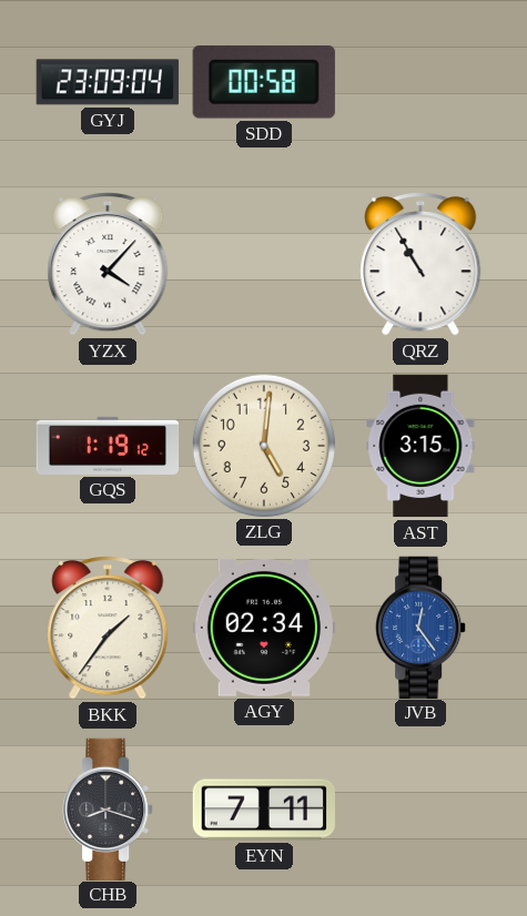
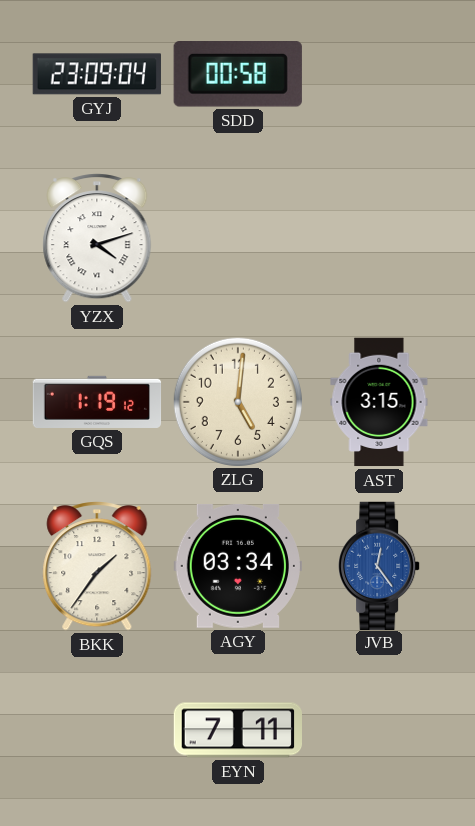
YZX: 4:07 -> 4:12 (97, 239)
QRZ: 10:55 -> none (420, 265)
AGY: 02:34 -> 03:34 (237, 566)
CHB: 8:18 -> none (108, 808)
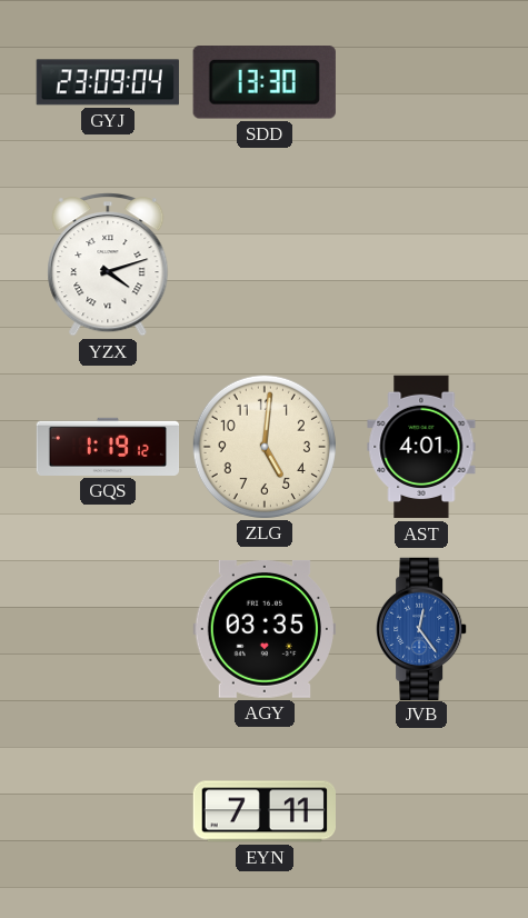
SDD: 00:58 -> 13:30 (265, 83)
AST: 3:15 -> 4:01 (421, 447)
BKK: 1:36 -> none (97, 567)
AGY: 03:34 -> 03:35 (263, 629)
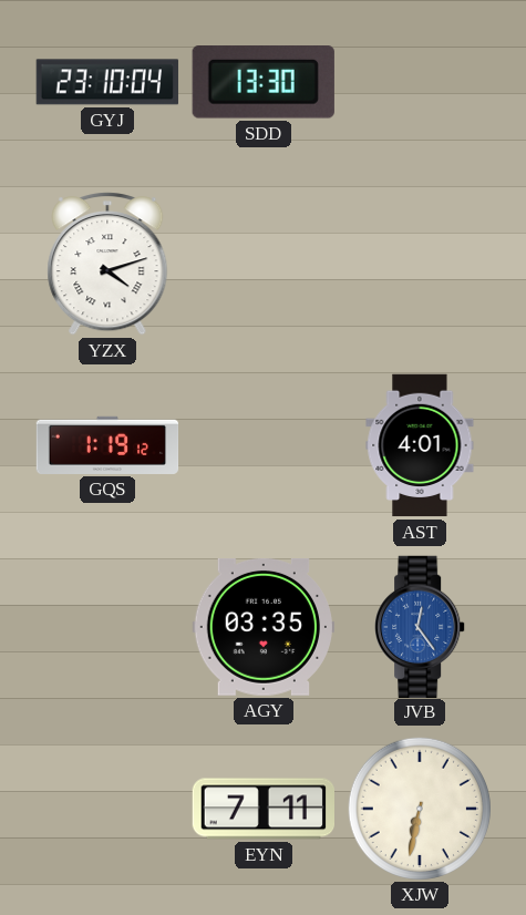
GYJ: 23:09 -> 23:10 (107, 82)
ZLG: 5:01 -> none (263, 446)
XJW: none -> 6:32 (419, 808)
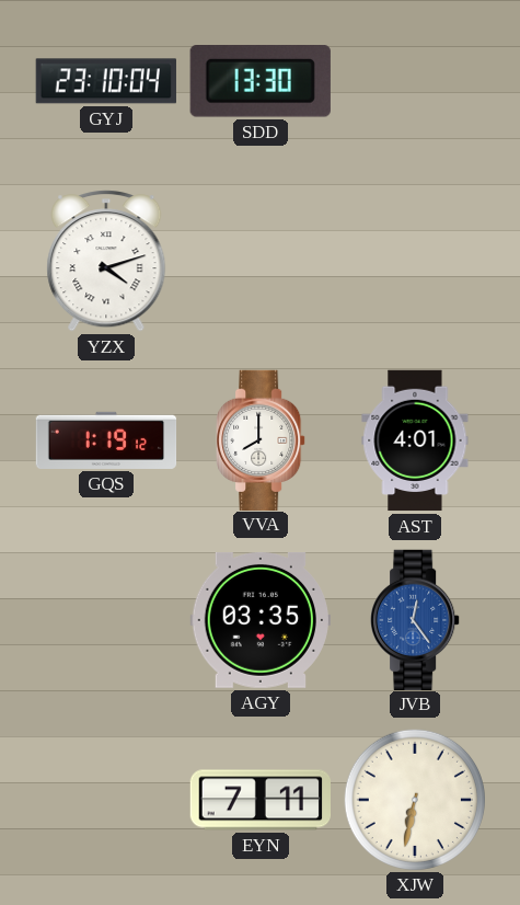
VVA: none -> 8:00 (261, 439)
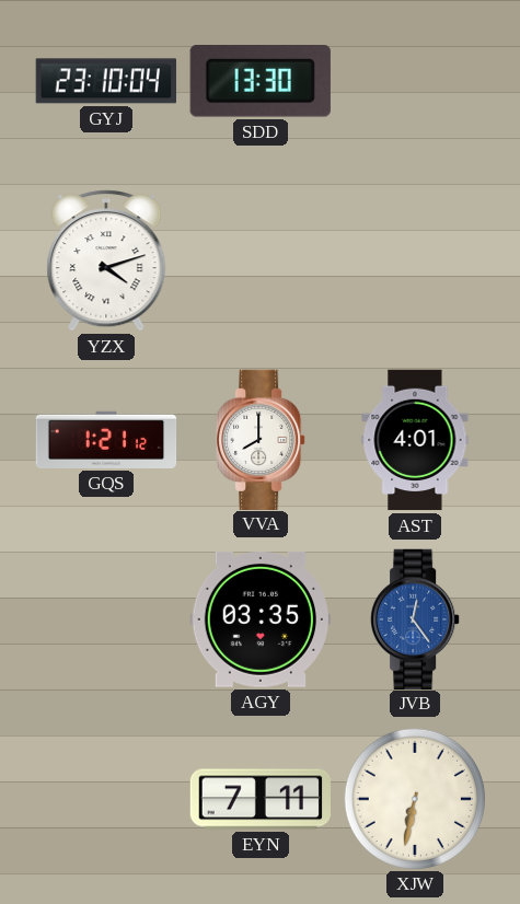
GQS: 1:19 -> 1:21 (106, 440)
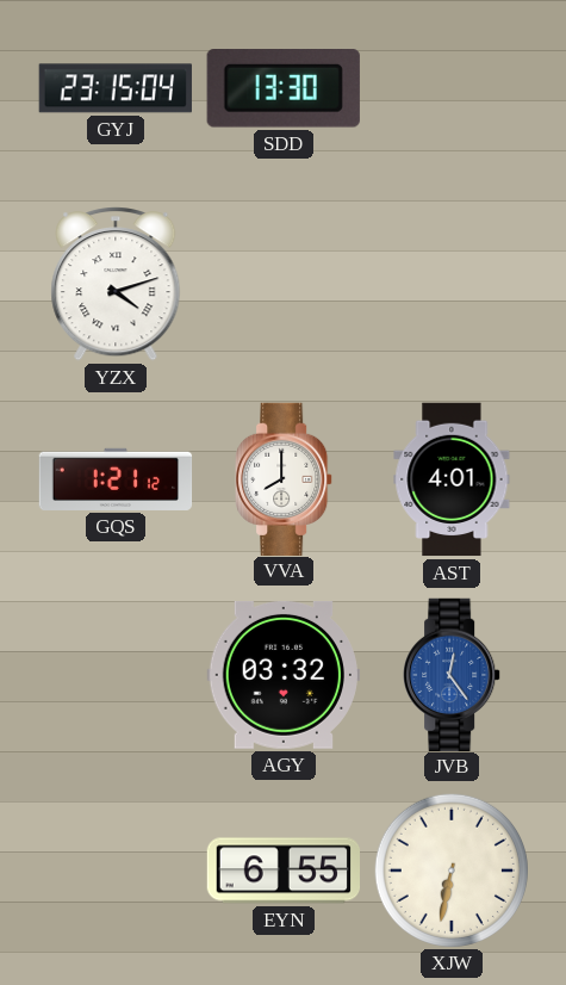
GYJ: 23:10 -> 23:15 (116, 88)
AGY: 03:35 -> 03:32 (282, 675)
EYN: 7:11 -> 6:55 (282, 871)
